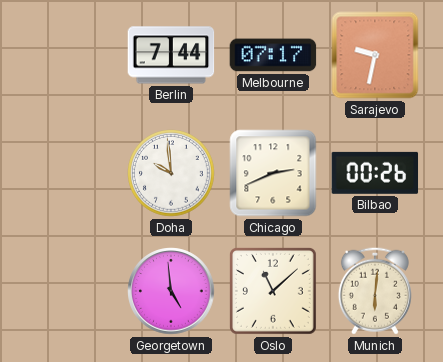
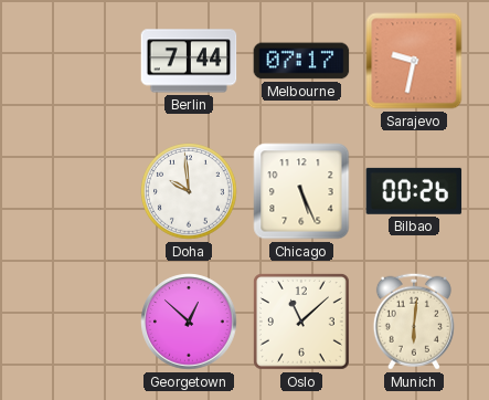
Chicago: 2:41 -> 5:26 (301, 191)
Georgetown: 4:59 -> 12:52 (189, 322)
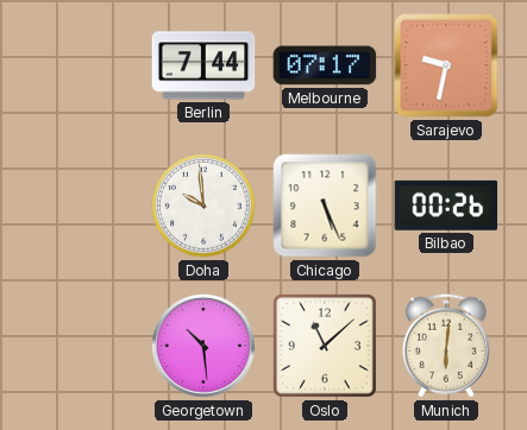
Georgetown: 12:52 -> 10:29 (203, 346)
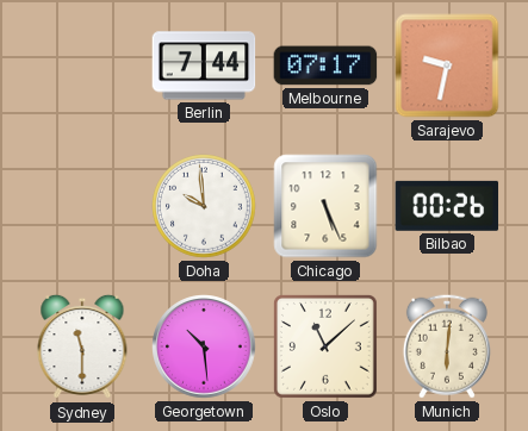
Sydney: none -> 11:30 (82, 346)
